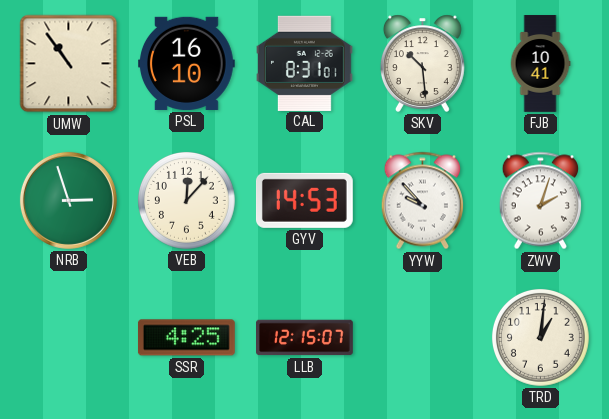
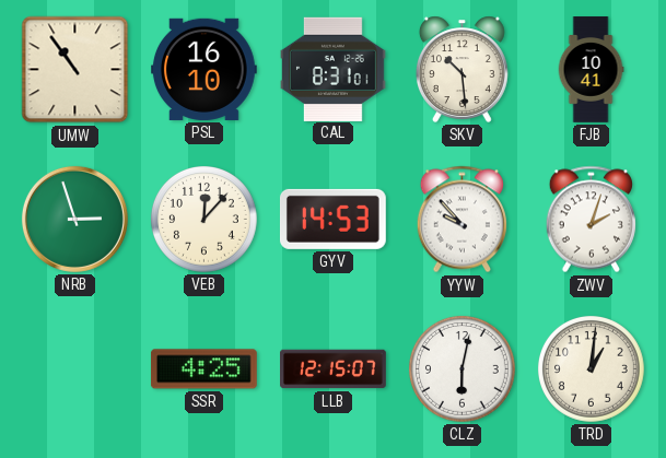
CLZ: none -> 6:02 (461, 368)
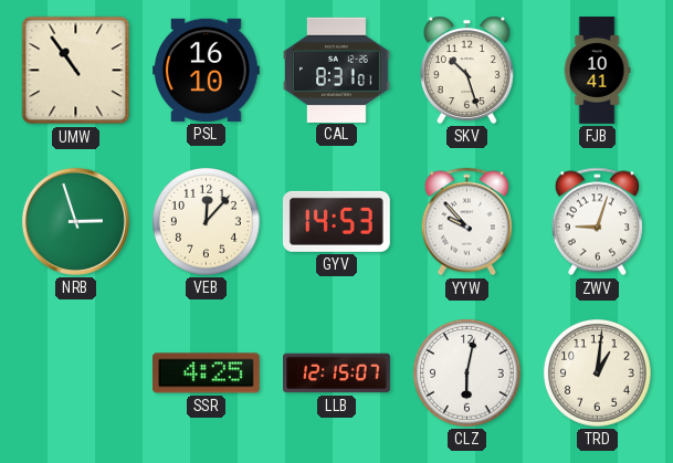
SKV: 10:29 -> 10:27 (466, 70)
ZWV: 2:03 -> 9:03 (597, 222)
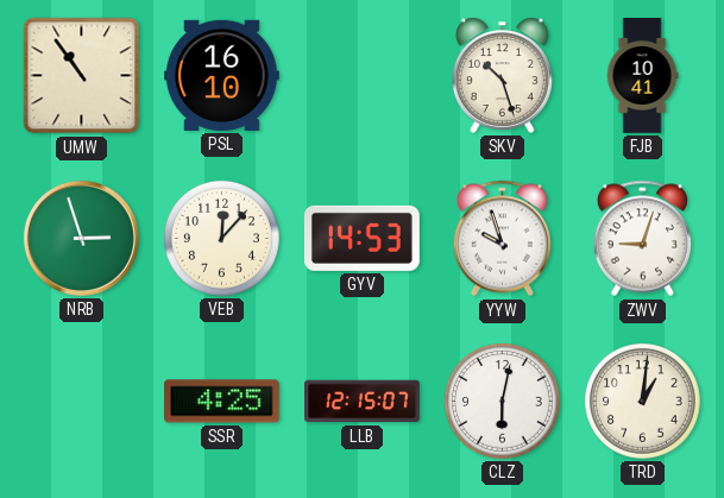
CAL: 8:31 -> none (337, 70)
YYW: 9:53 -> 9:57 (502, 239)
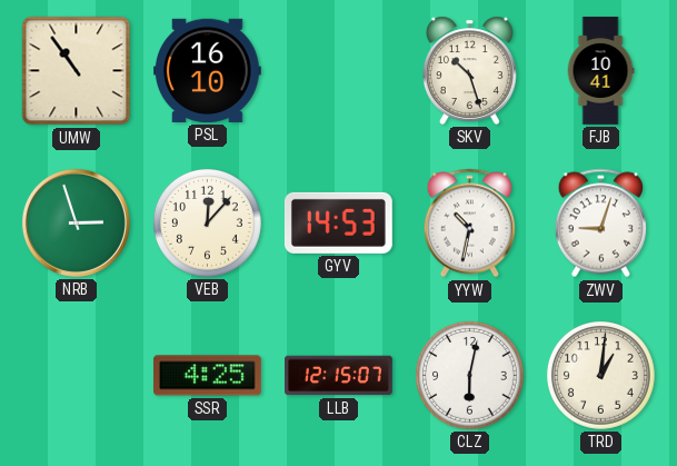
YYW: 9:57 -> 10:32 (469, 224)
